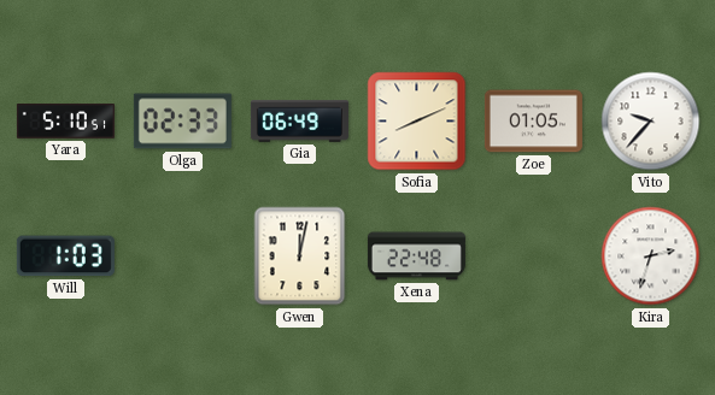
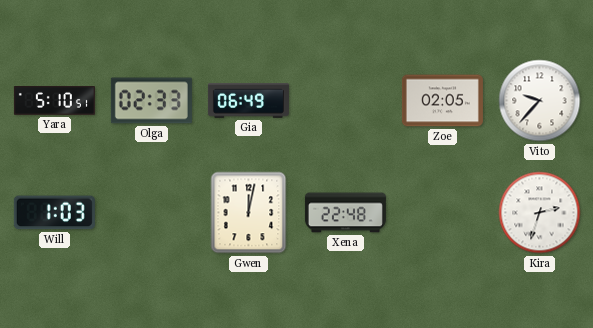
Sofia: 8:11 -> none (417, 122)
Zoe: 01:05 -> 02:05 (442, 101)
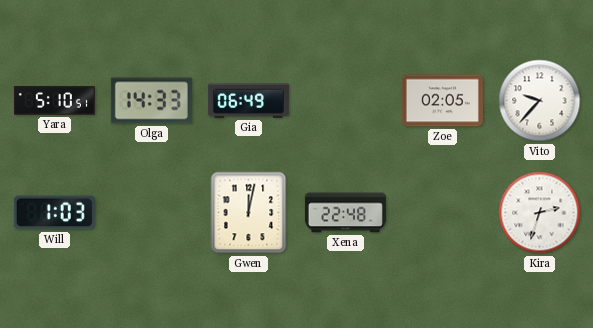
Olga: 02:33 -> 14:33 (151, 101)
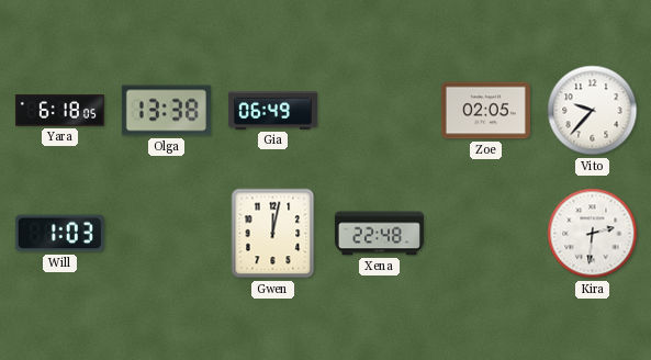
Yara: 5:10 -> 6:18 (59, 111)
Olga: 14:33 -> 13:38 (166, 111)
Kira: 2:33 -> 2:31 (593, 234)
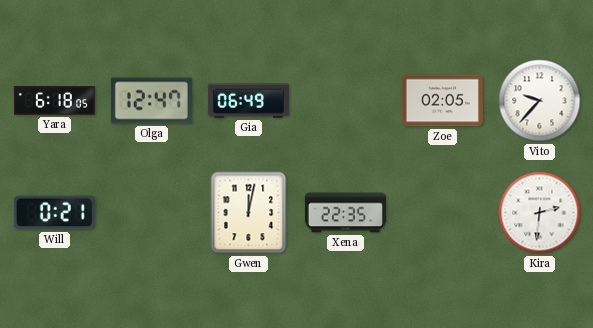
Olga: 13:38 -> 12:47 (151, 101)
Will: 1:03 -> 0:21 (54, 213)
Xena: 22:48 -> 22:35 (345, 213)
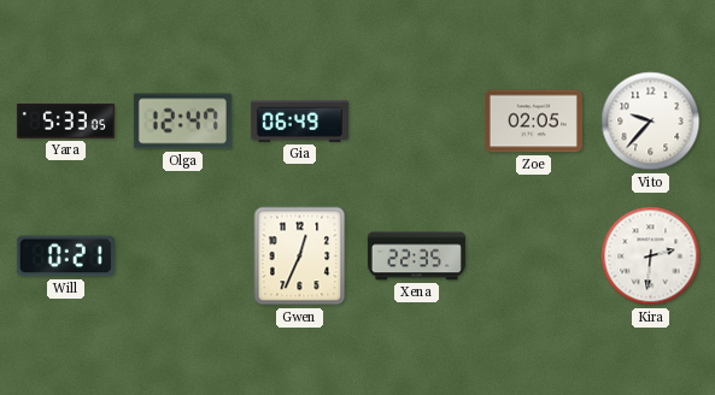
Yara: 6:18 -> 5:33 (65, 122)
Gwen: 12:02 -> 12:34 (300, 257)
